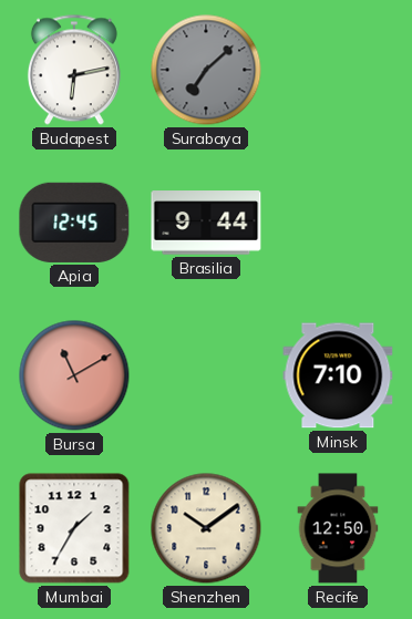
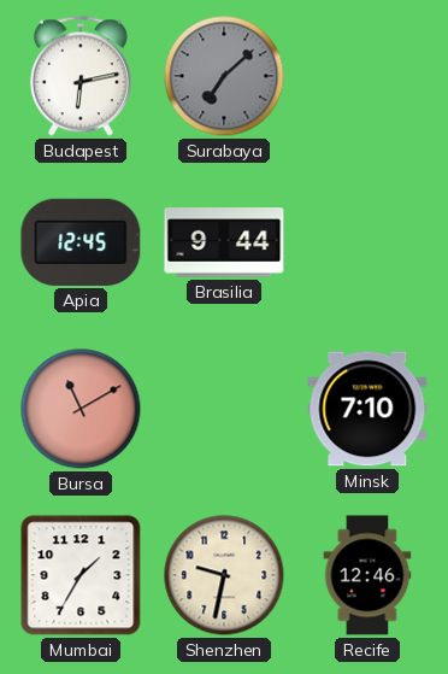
Shenzhen: 10:09 -> 9:32 (224, 575)
Recife: 12:50 -> 12:46 (367, 575)
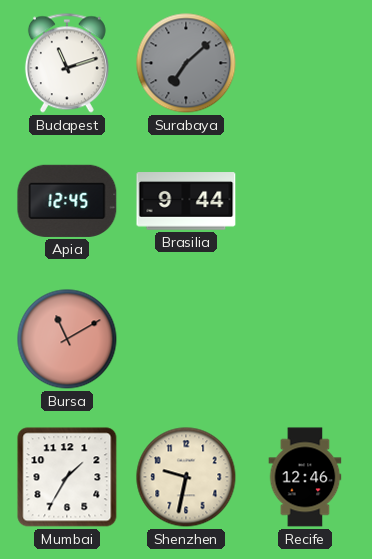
Budapest: 6:13 -> 11:12 (67, 63)
Minsk: 7:10 -> none (367, 409)
